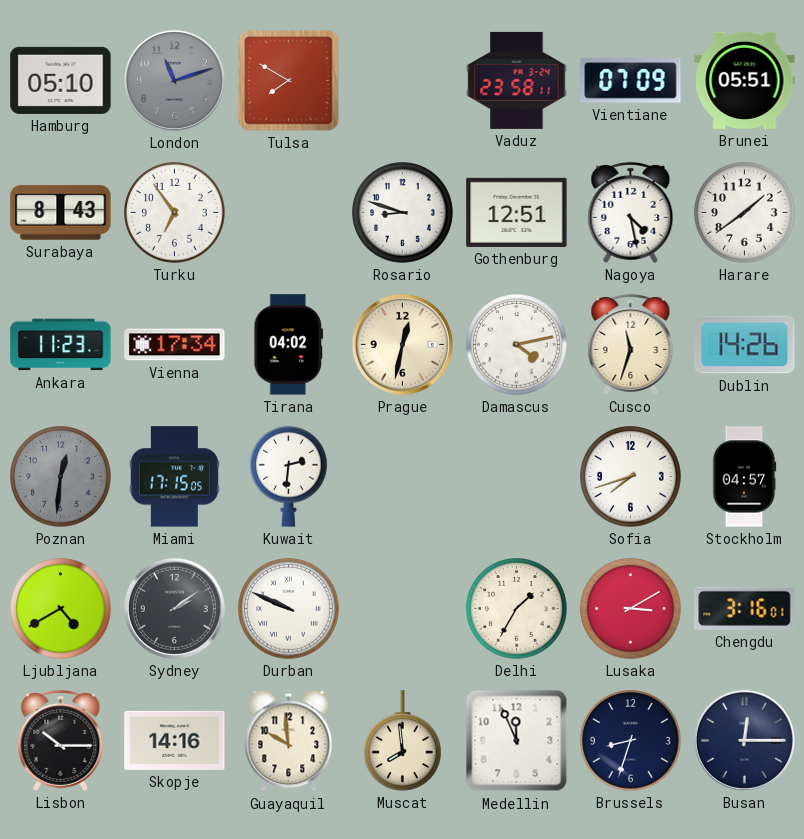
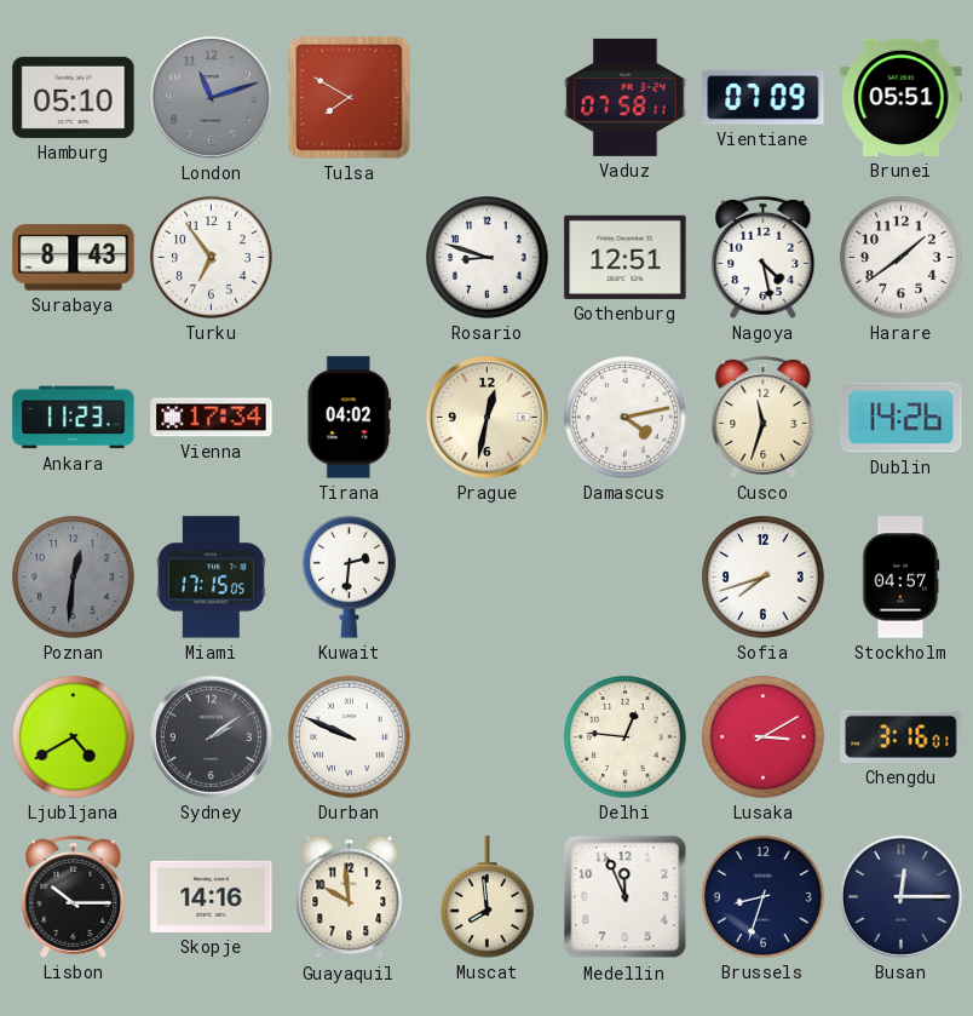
Vaduz: 23:58 -> 07:58 (626, 97)
Delhi: 1:35 -> 12:46 (626, 737)
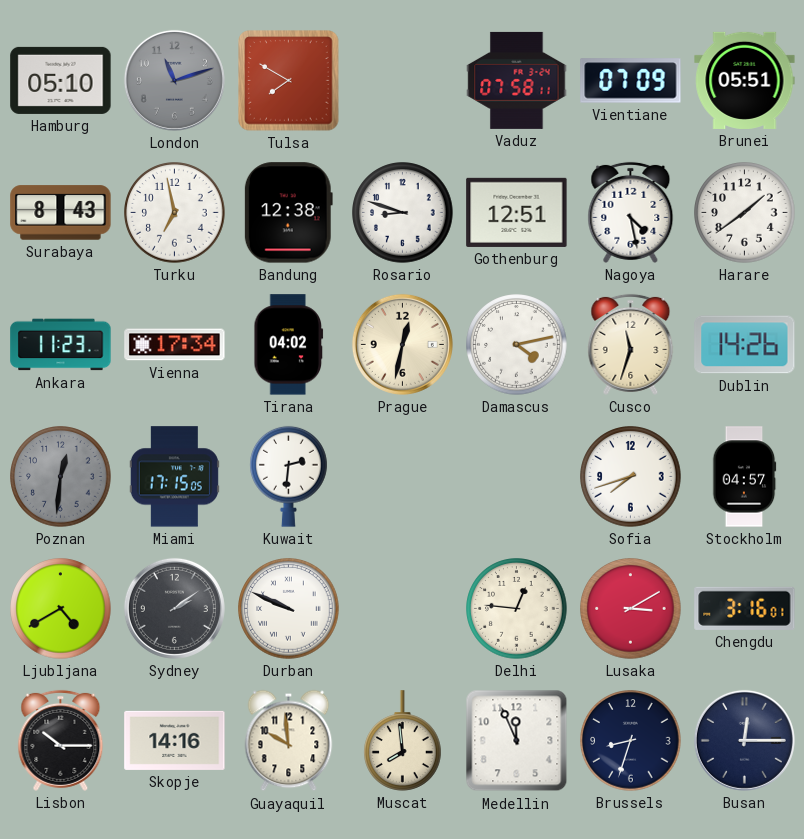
Turku: 6:54 -> 6:58 (175, 213)
Bandung: none -> 12:38 (288, 213)
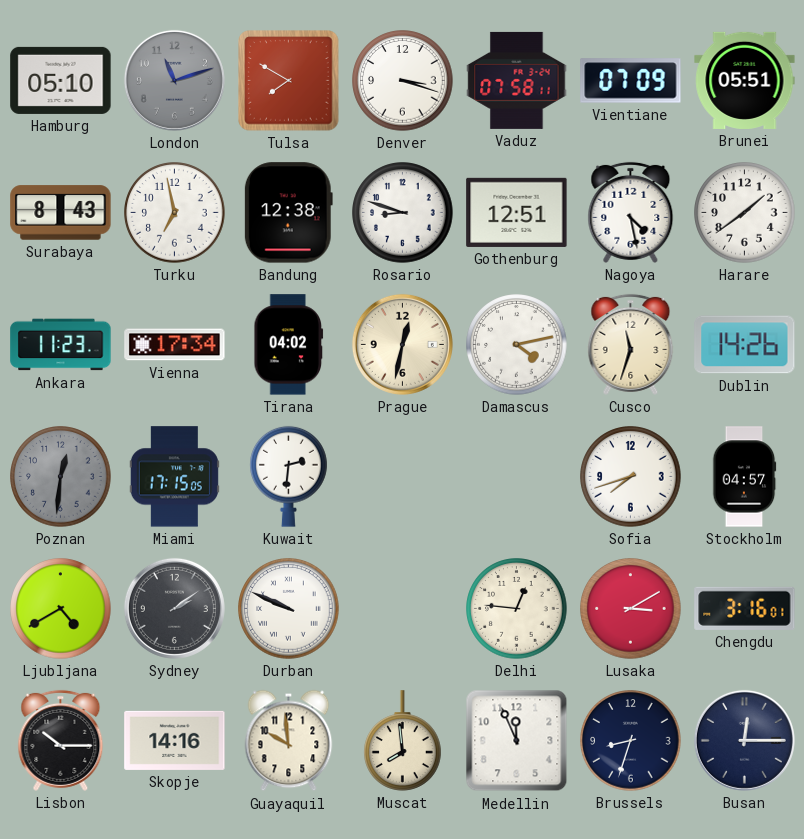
Denver: none -> 3:18 (403, 81)
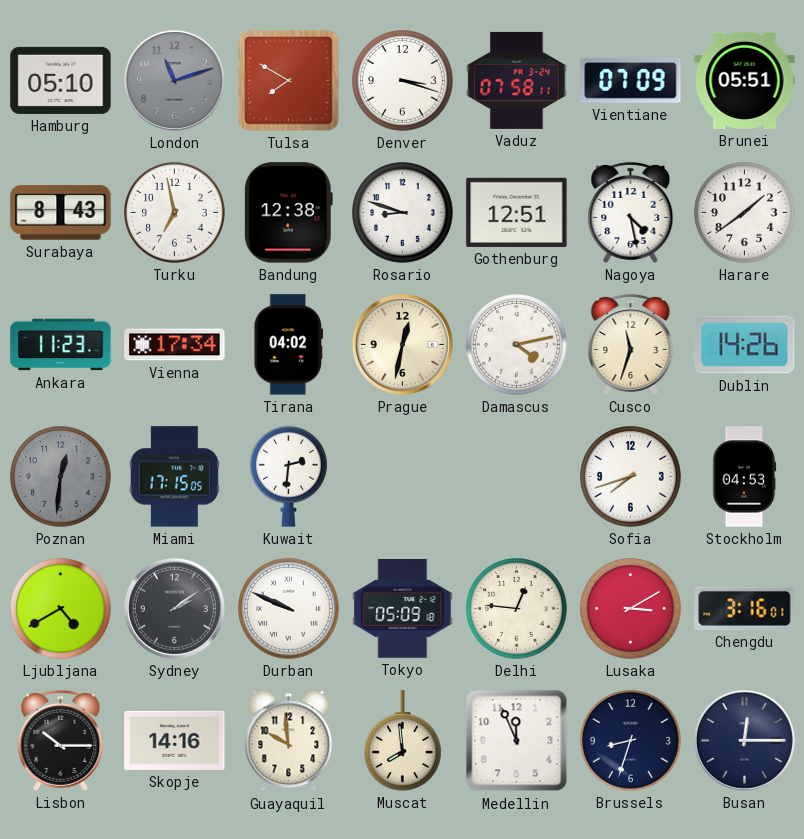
Stockholm: 04:57 -> 04:53 (744, 477)
Tokyo: none -> 05:09 (403, 609)
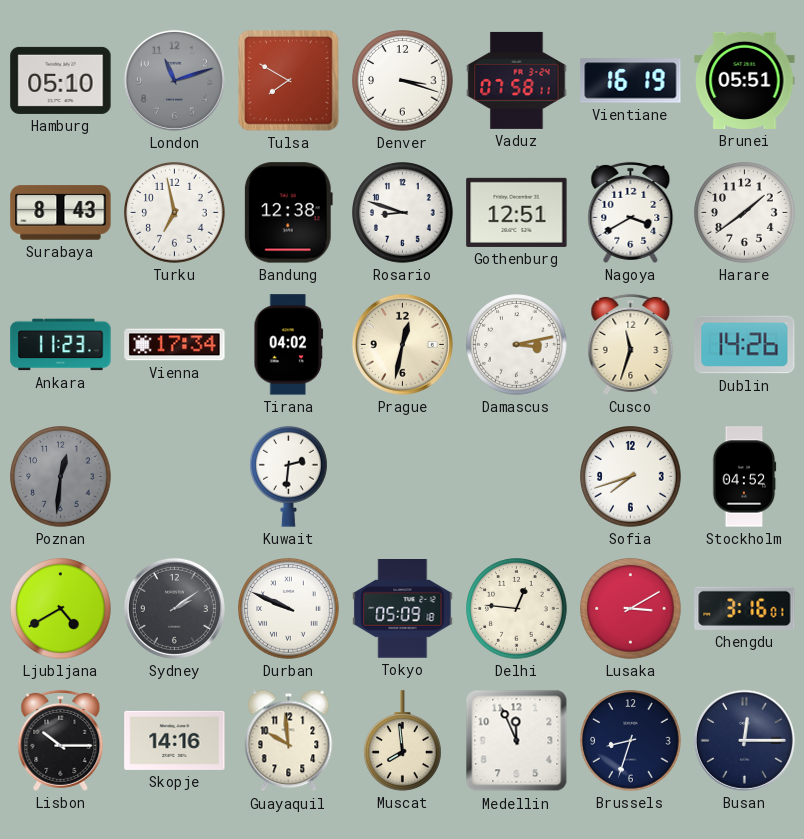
Vientiane: 07:09 -> 16:19 (631, 81)
Nagoya: 4:28 -> 3:40 (631, 212)
Damascus: 4:13 -> 3:13 (517, 345)
Miami: 17:15 -> none (174, 477)
Stockholm: 04:53 -> 04:52 (744, 477)
